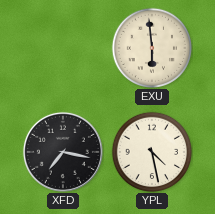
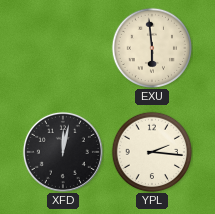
XFD: 7:17 -> 12:02 (63, 152)
YPL: 4:28 -> 2:16 (152, 152)
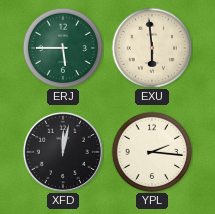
ERJ: none -> 5:45 (63, 48)
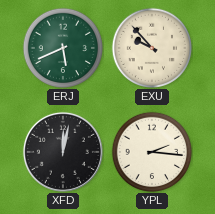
ERJ: 5:45 -> 5:41 (63, 48)
EXU: 5:59 -> 9:53 (152, 48)
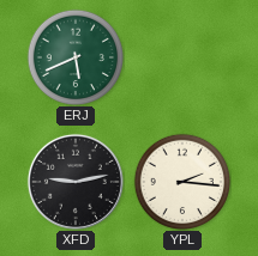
EXU: 9:53 -> none (152, 48)
XFD: 12:02 -> 9:13 (76, 182)
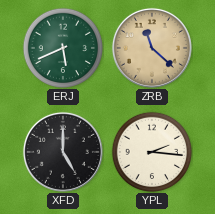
ZRB: none -> 11:22 (152, 48)
XFD: 9:13 -> 5:00 (63, 152)
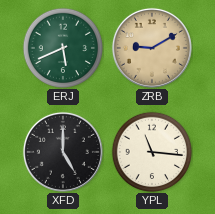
ZRB: 11:22 -> 9:10 (152, 48)
YPL: 2:16 -> 11:16 (152, 152)
